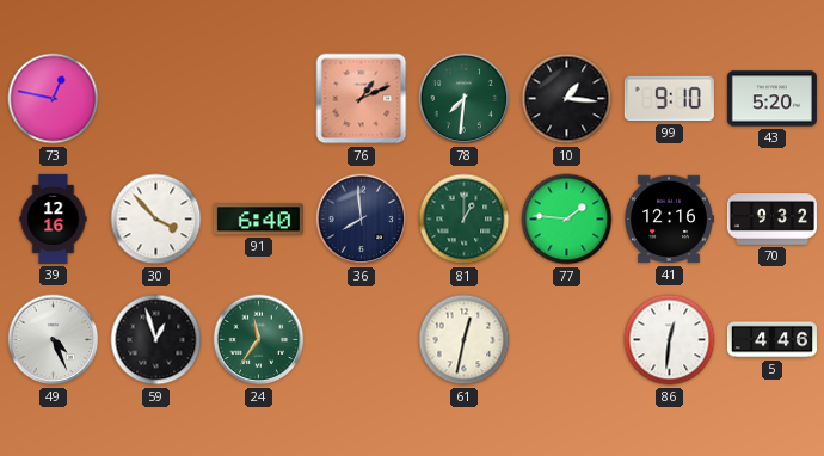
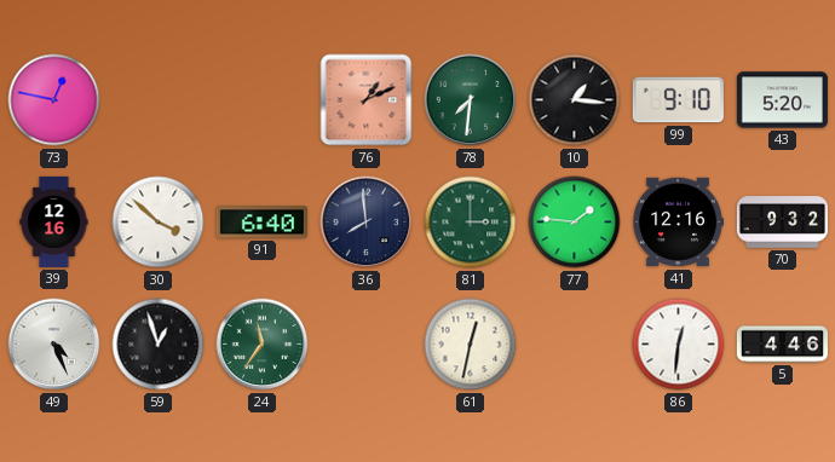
30: 3:53 -> 3:52 (159, 223)
81: 1:00 -> 3:00 (471, 223)
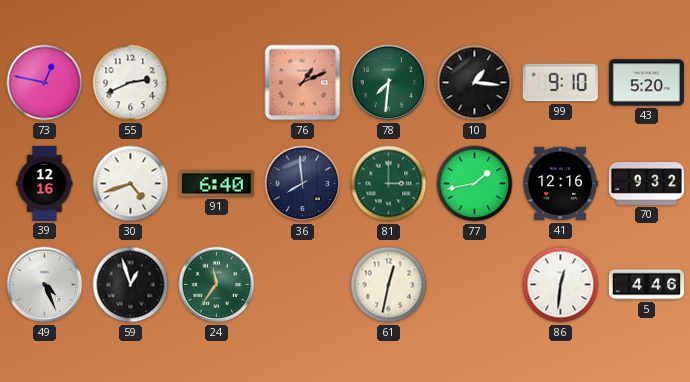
55: none -> 2:41 (131, 83)
30: 3:52 -> 4:42 (131, 184)
77: 1:46 -> 1:43 (475, 184)
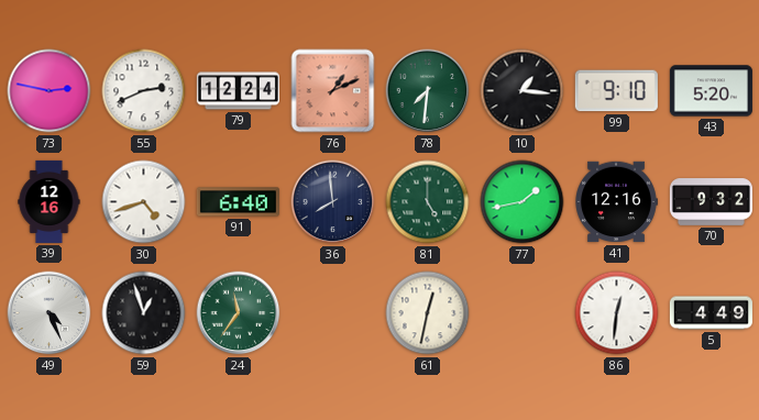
73: 12:47 -> 2:47 (50, 91)
79: none -> 12:24 (238, 91)
81: 3:00 -> 5:00 (428, 202)
5: 4:46 -> 4:49 (711, 313)
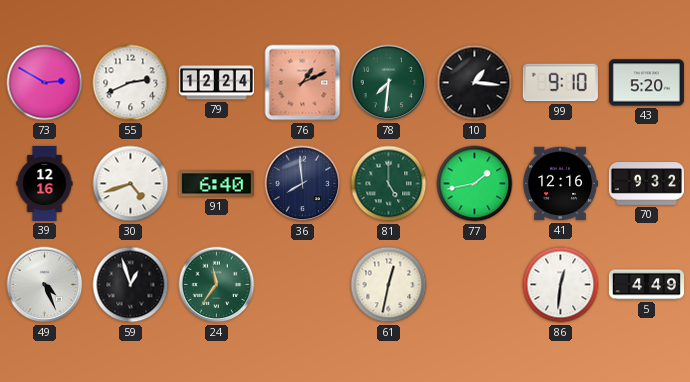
73: 2:47 -> 2:50 (45, 83)
